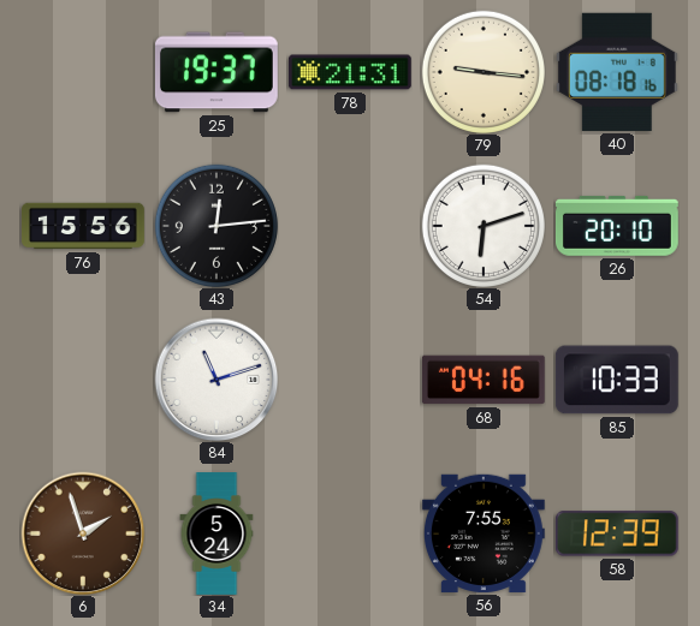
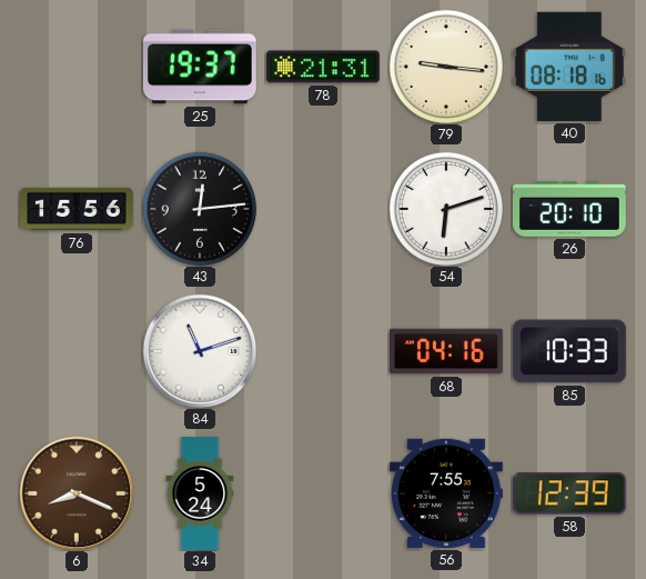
6: 1:57 -> 8:19 (77, 493)
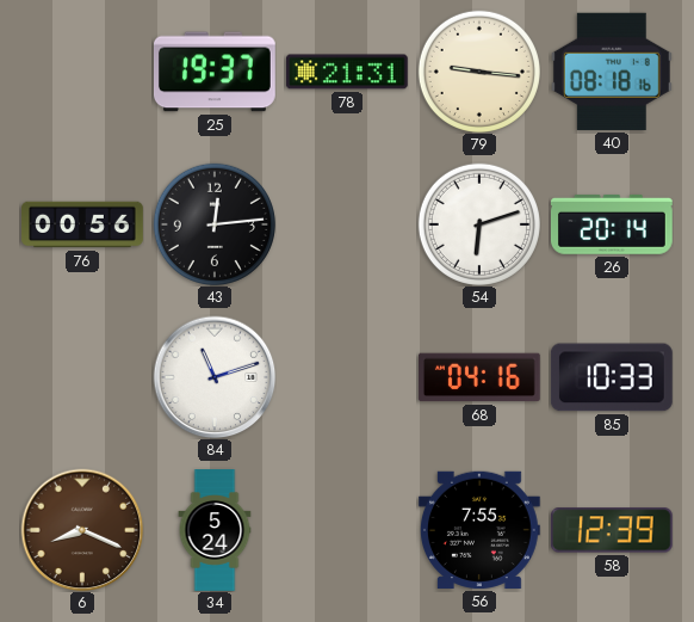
76: 15:56 -> 00:56 (83, 224)
26: 20:10 -> 20:14 (612, 224)
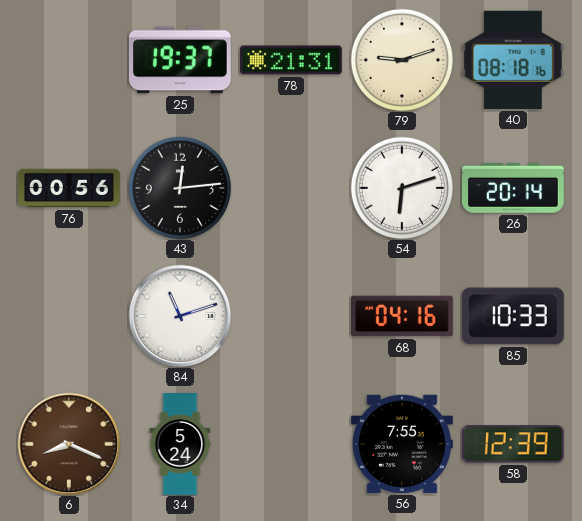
79: 9:16 -> 9:12 (402, 60)
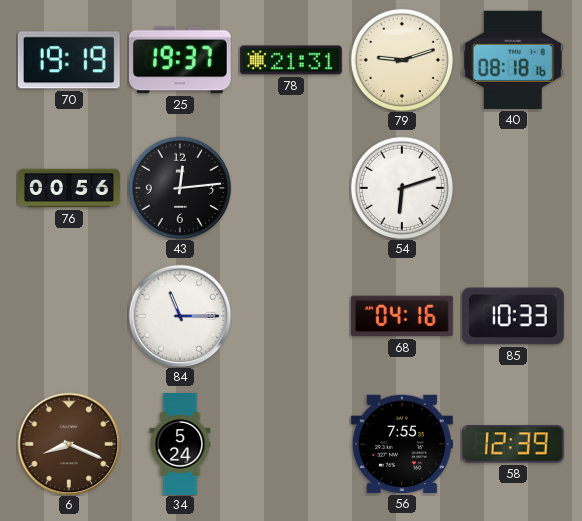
70: none -> 19:19 (69, 60)
26: 20:14 -> none (513, 188)
84: 11:12 -> 11:15 (180, 316)
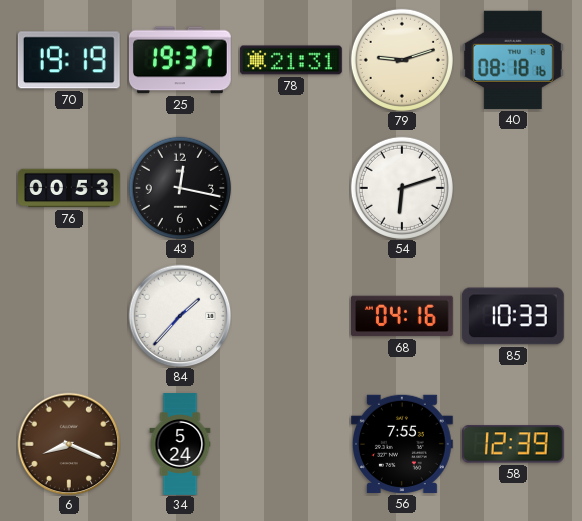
76: 00:56 -> 00:53 (70, 188)
43: 12:14 -> 12:17 (180, 188)
84: 11:15 -> 1:37 (180, 316)
